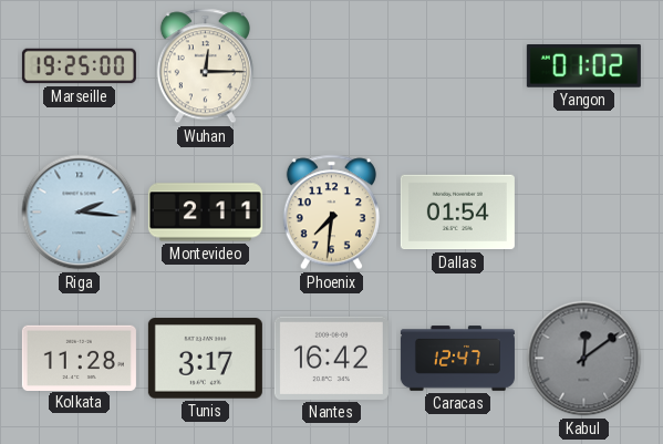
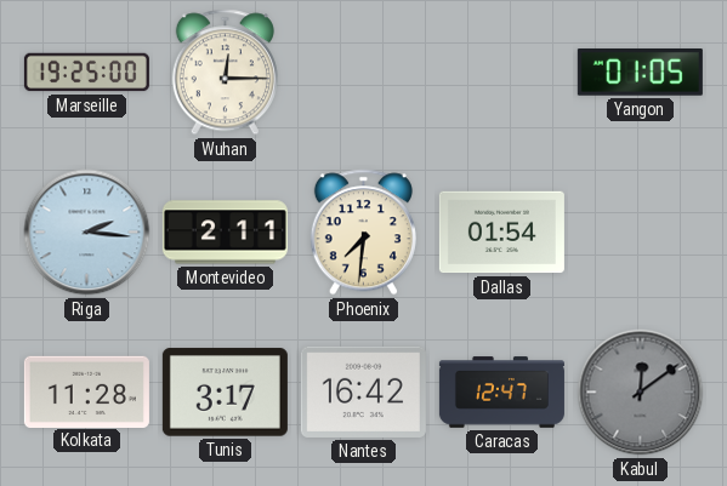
Yangon: 01:02 -> 01:05 (640, 73)
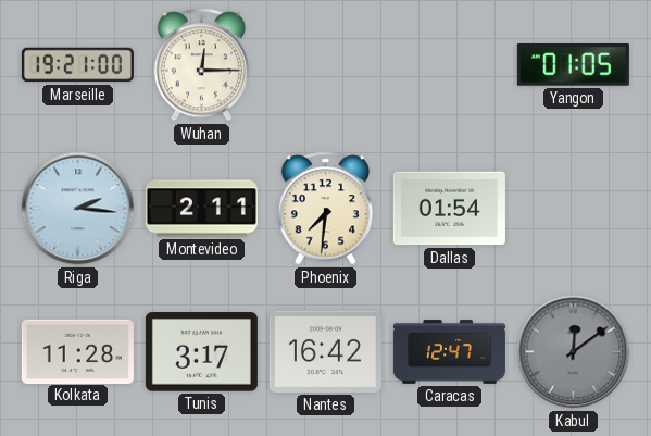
Marseille: 19:25 -> 19:21 (77, 65)
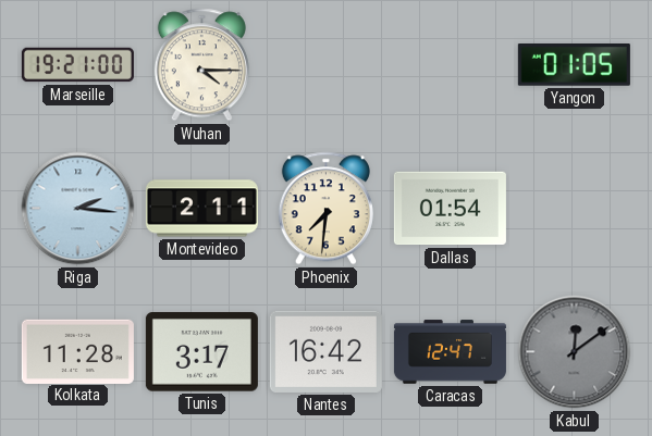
Wuhan: 12:15 -> 4:15 (201, 65)
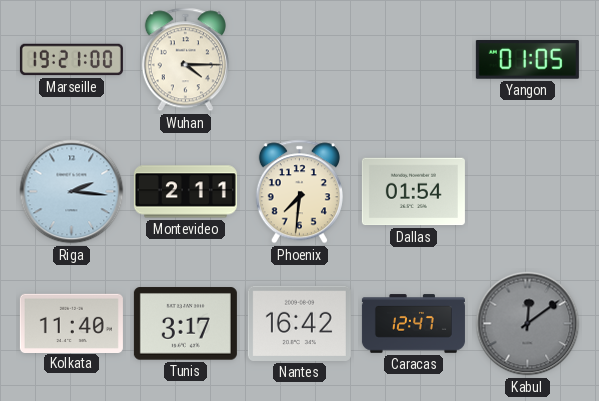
Kolkata: 11:28 -> 11:40 (71, 323)
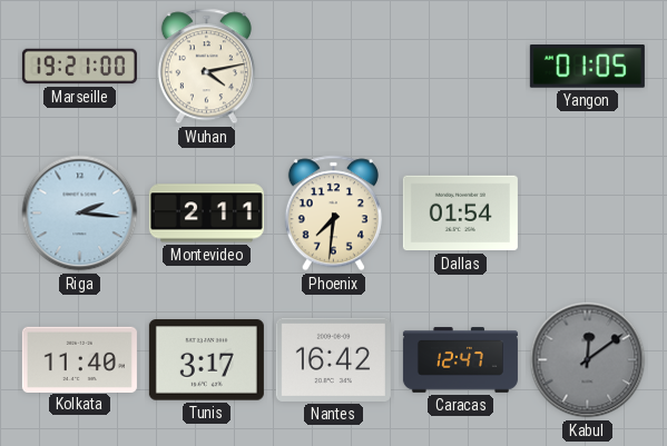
Wuhan: 4:15 -> 4:13 (206, 67)
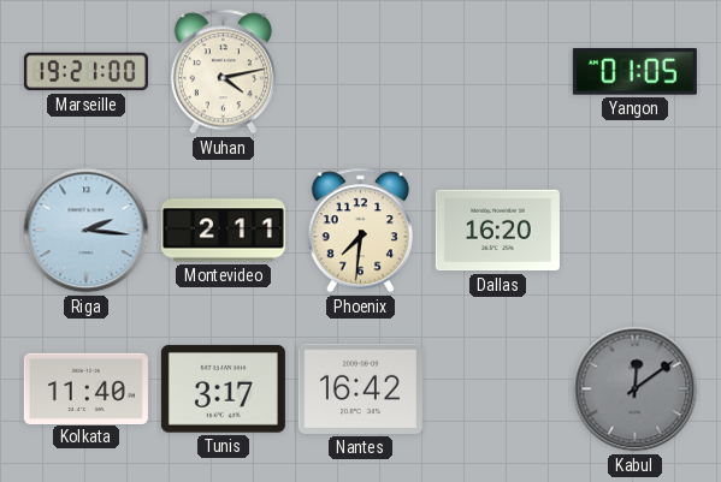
Dallas: 01:54 -> 16:20 (497, 231)
Caracas: 12:47 -> none (460, 360)
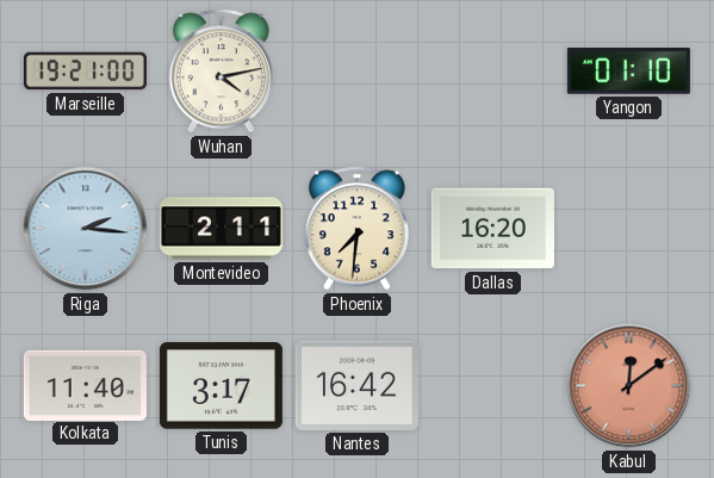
Yangon: 01:05 -> 01:10 (628, 72)
Kabul dial: grey -> salmon (629, 386)
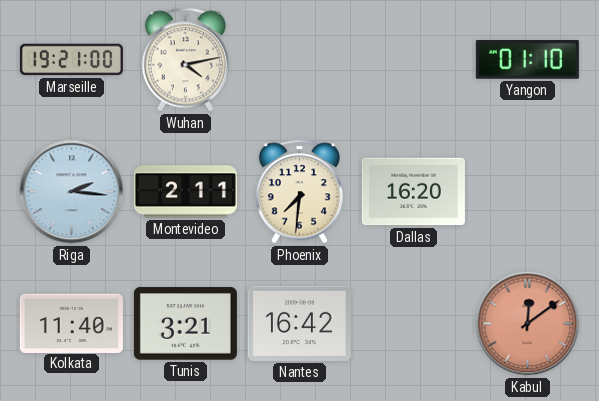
Tunis: 3:17 -> 3:21 (185, 324)
